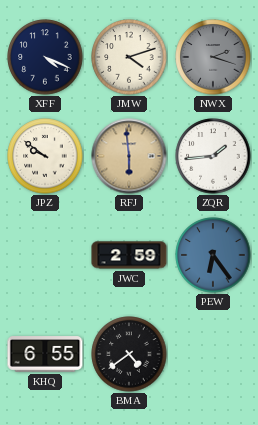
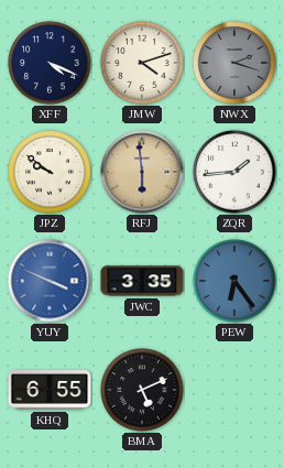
YUY: none -> 3:49 (50, 281)
JWC: 2:59 -> 3:35 (142, 281)
BMA: 4:39 -> 5:11 (142, 390)
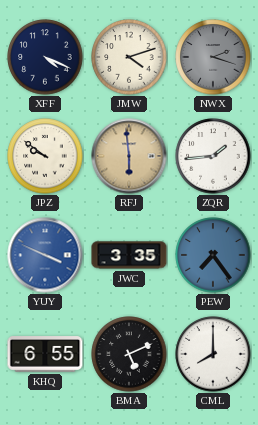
PEW: 6:24 -> 7:24 (213, 255)
CML: none -> 8:00 (213, 354)
